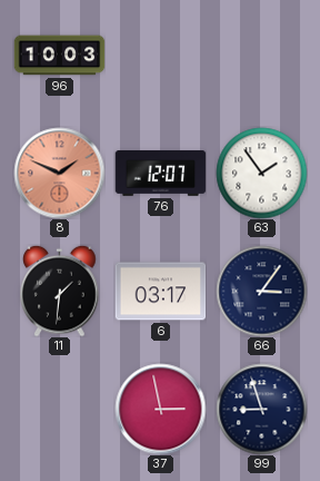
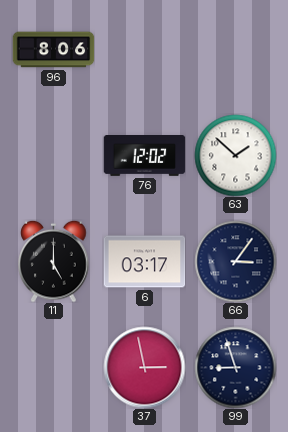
96: 10:03 -> 8:06 (53, 50)
8: 1:49 -> none (59, 173)
76: 12:07 -> 12:02 (144, 156)
63: 1:54 -> 1:52 (235, 155)
11: 1:31 -> 5:00 (54, 261)
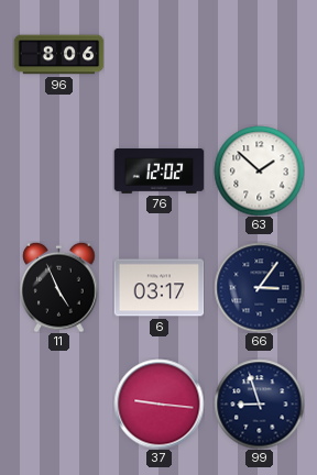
11: 5:00 -> 4:56 (59, 287)
37: 2:58 -> 9:16 (158, 404)
